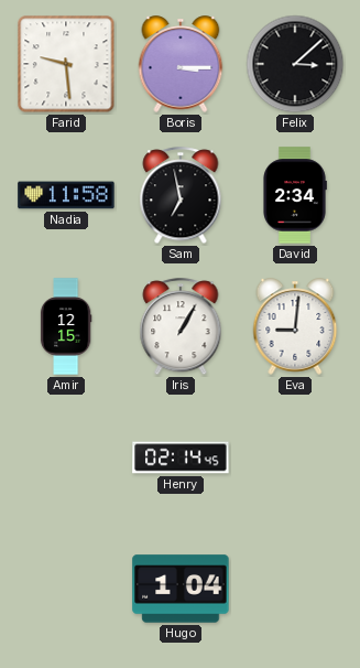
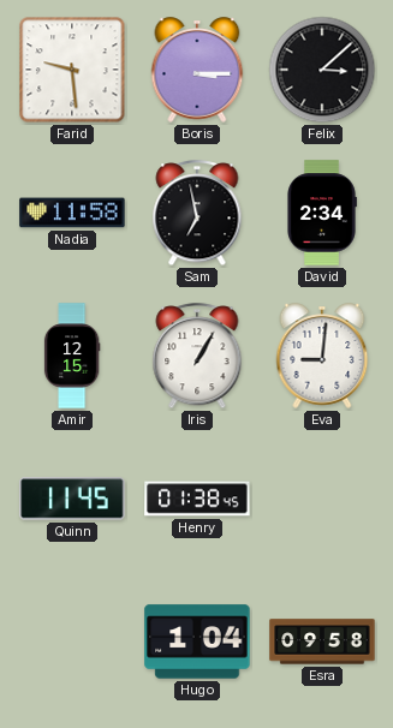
Quinn: none -> 11:45 (72, 499)
Henry: 02:14 -> 01:38 (197, 499)
Esra: none -> 09:58 (322, 642)
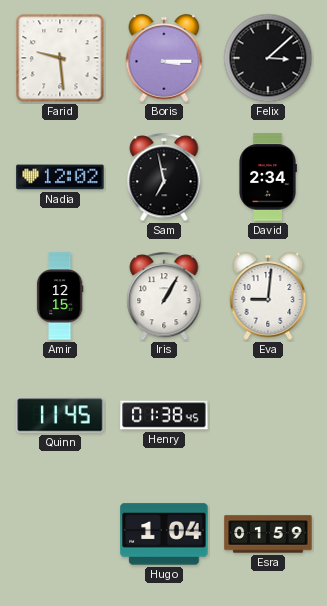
Nadia: 11:58 -> 12:02 (60, 177)
Esra: 09:58 -> 01:59 (268, 534)
